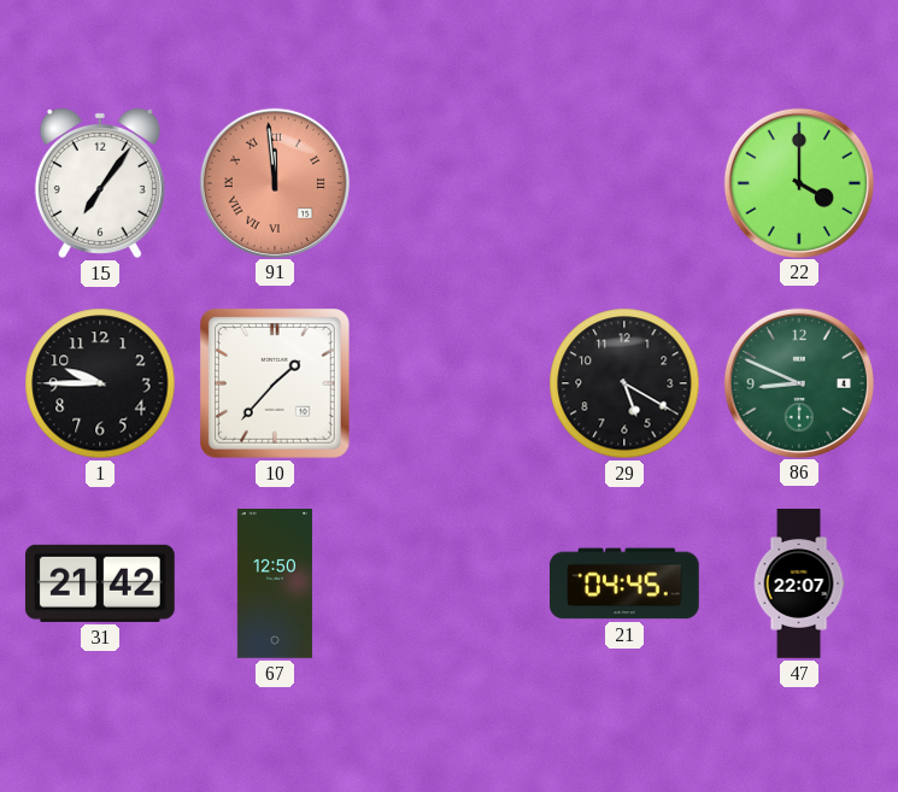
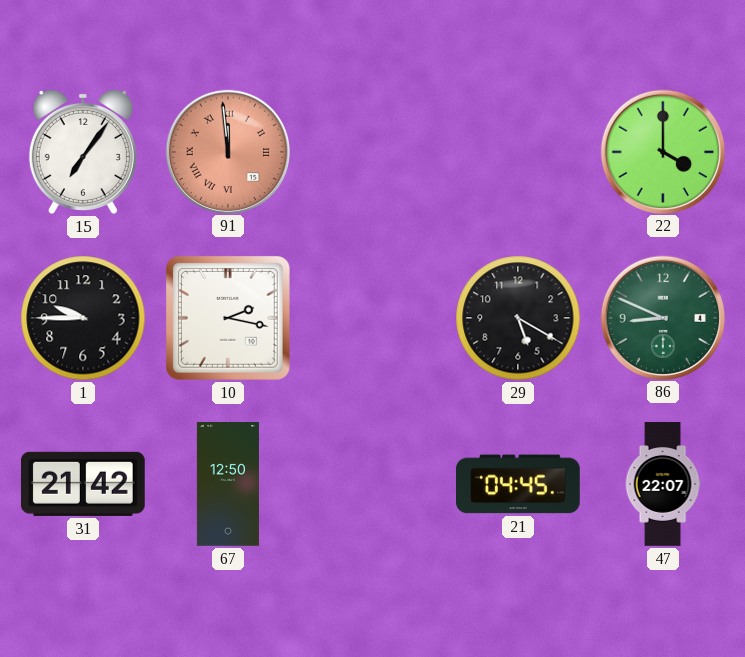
10: 1:37 -> 2:17 (228, 318)
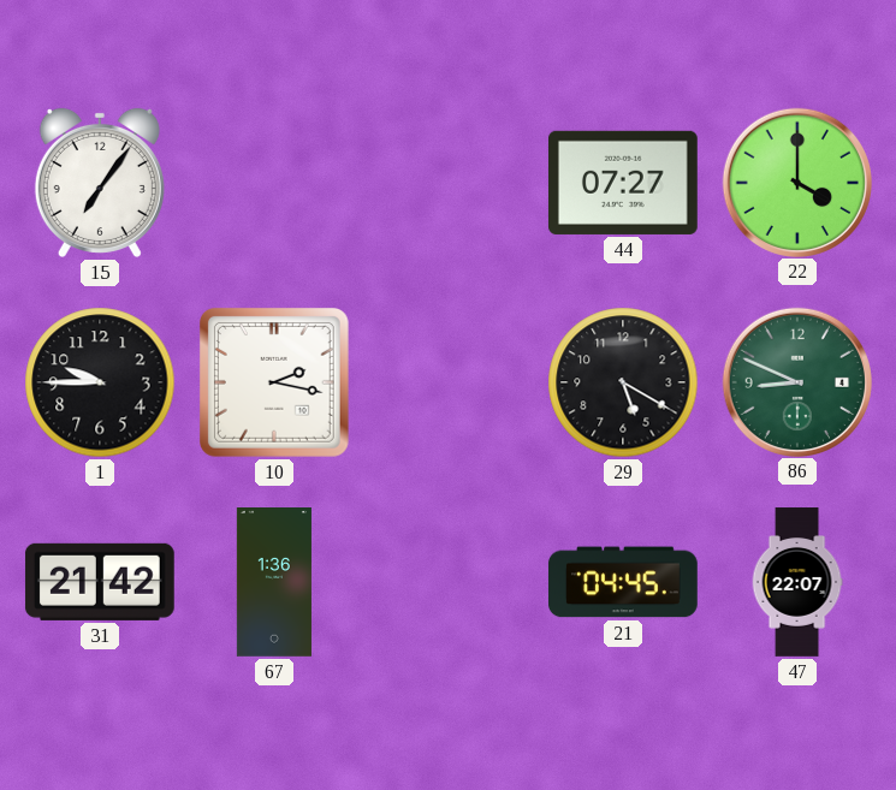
91: 11:59 -> none (227, 151)
44: none -> 07:27 (623, 183)
67: 12:50 -> 1:36 (274, 583)
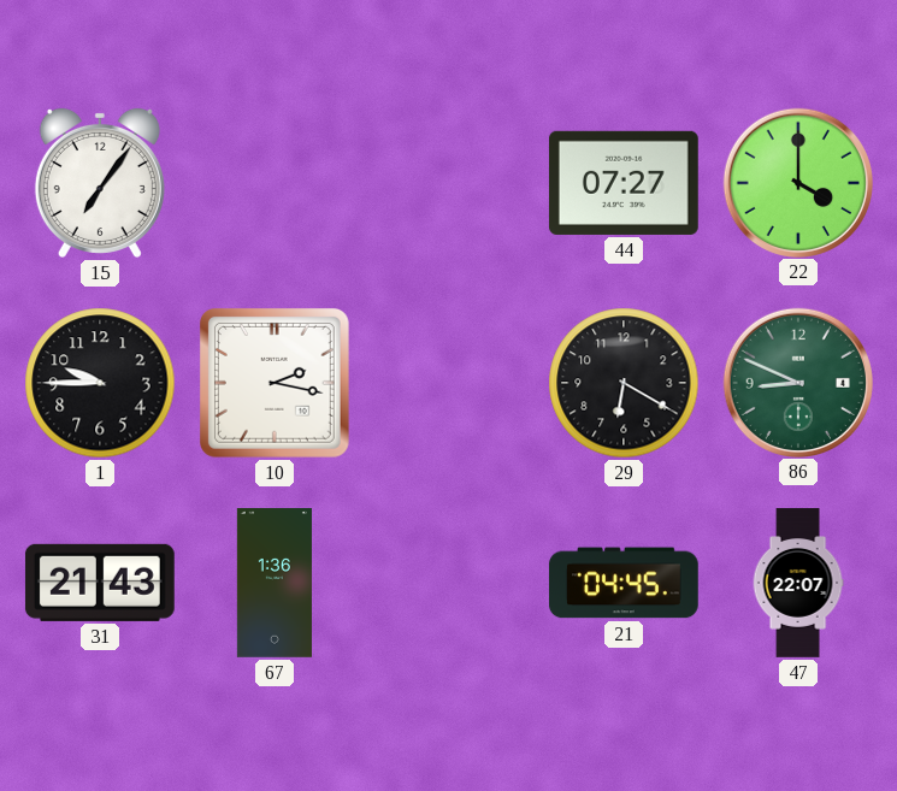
29: 5:20 -> 6:20 (624, 383)
31: 21:42 -> 21:43 (100, 583)
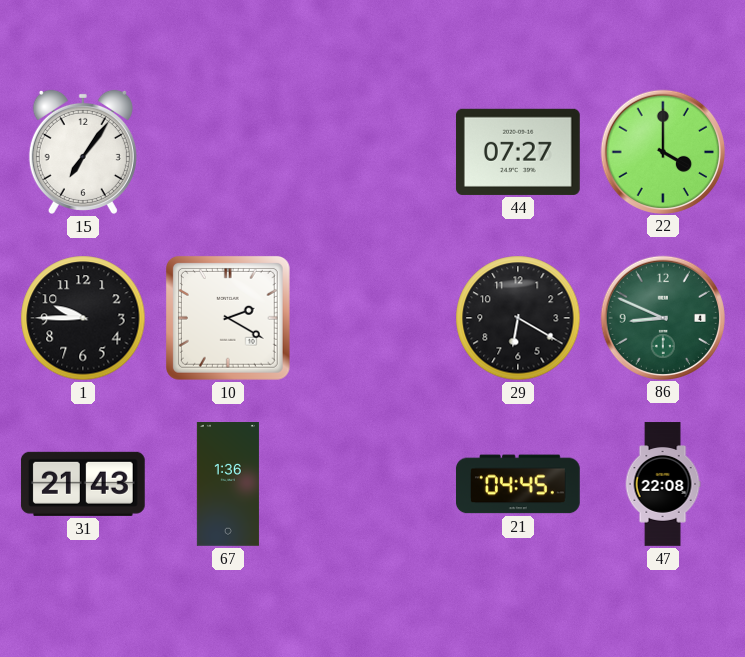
10: 2:17 -> 2:20 (228, 318)
47: 22:07 -> 22:08 (663, 484)
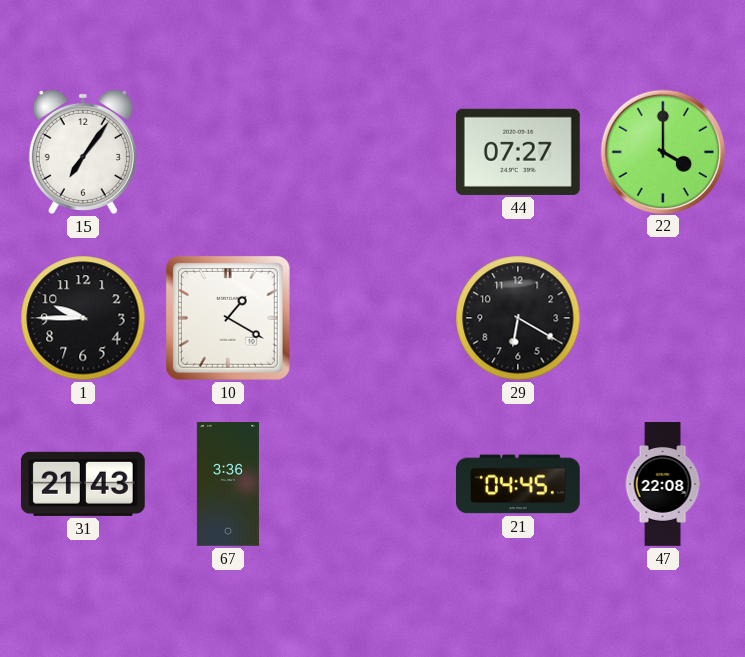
10: 2:20 -> 1:20 (228, 318)
86: 8:49 -> none (662, 317)
67: 1:36 -> 3:36 (228, 485)
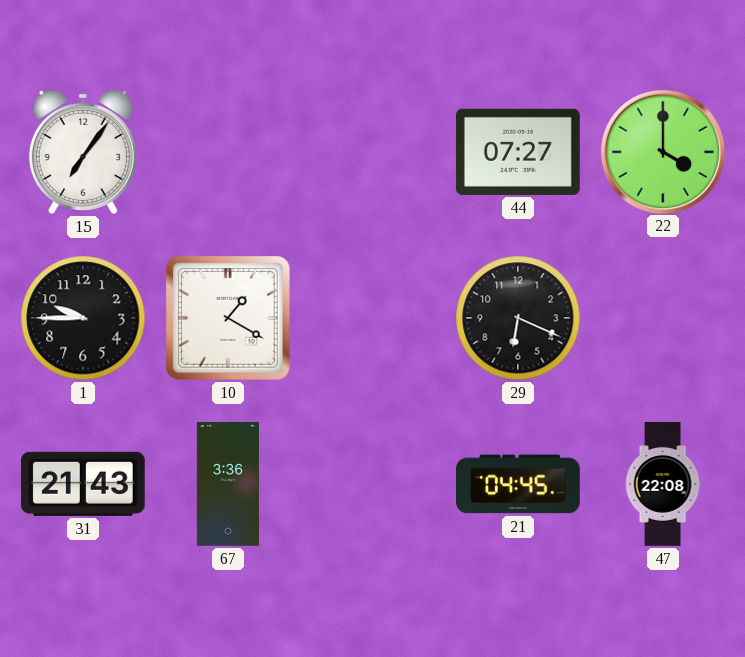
29: 6:20 -> 6:19 (518, 318)
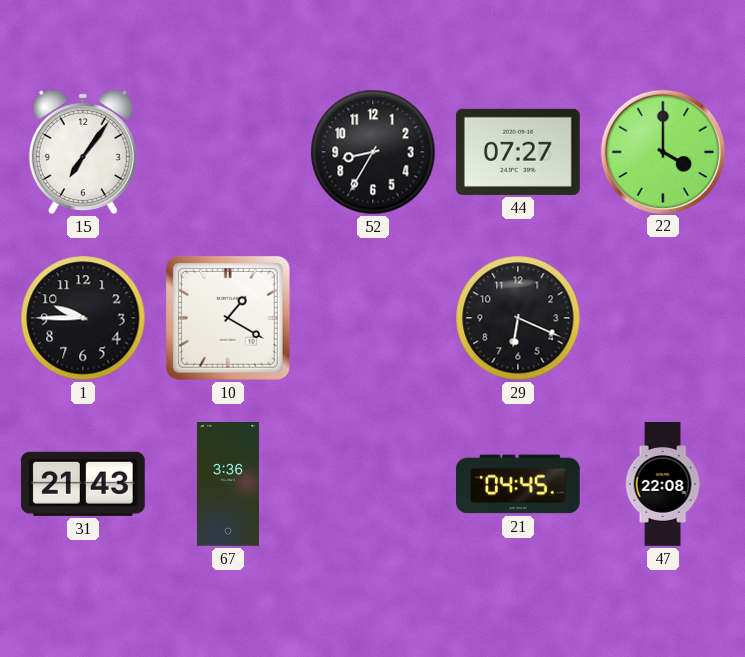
52: none -> 8:35 (373, 152)
